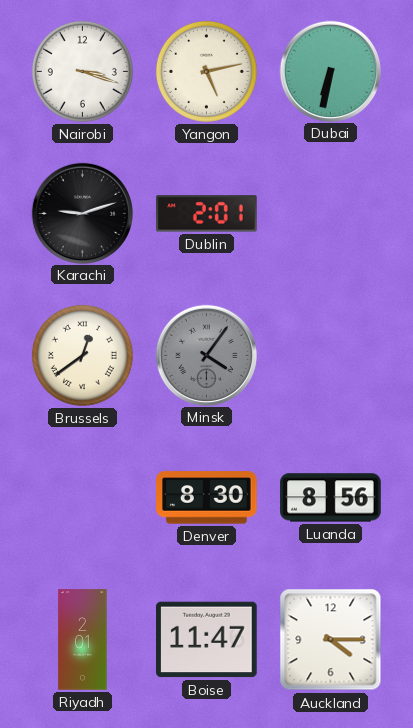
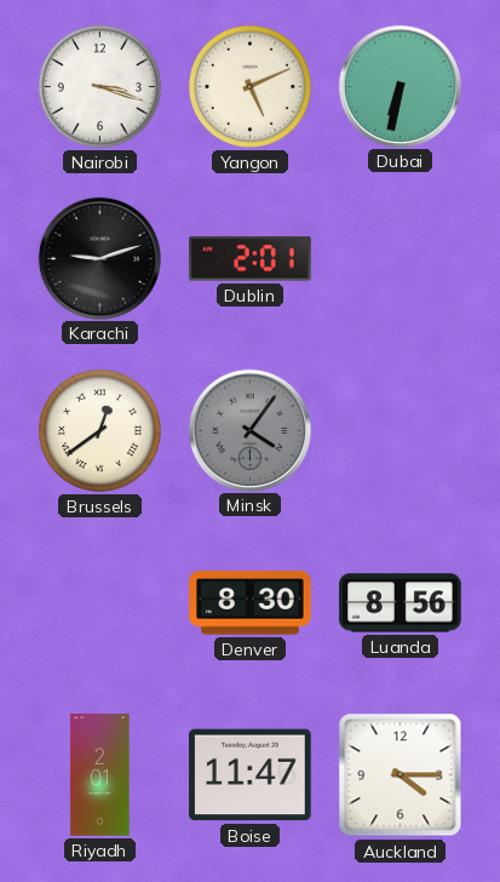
Yangon: 5:13 -> 5:11 (249, 86)
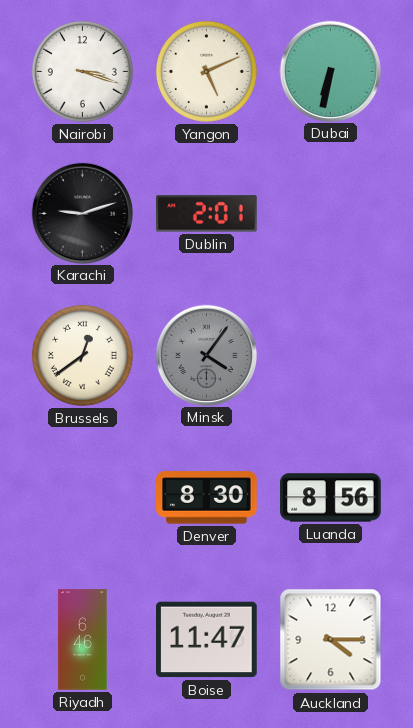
Riyadh: 2:01 -> 6:46 (83, 640)
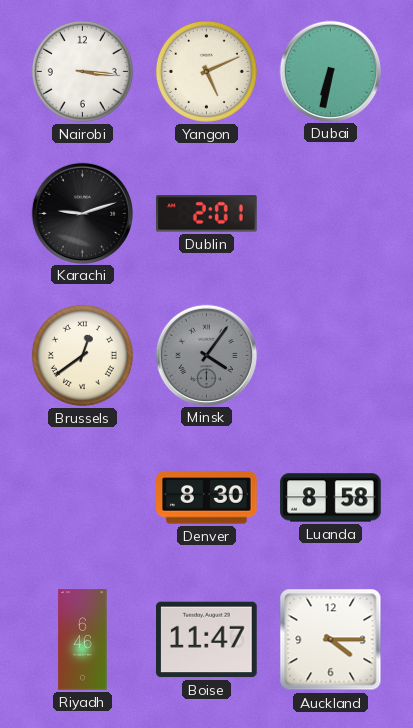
Nairobi: 3:18 -> 3:16 (82, 71)
Luanda: 8:56 -> 8:58 (331, 498)
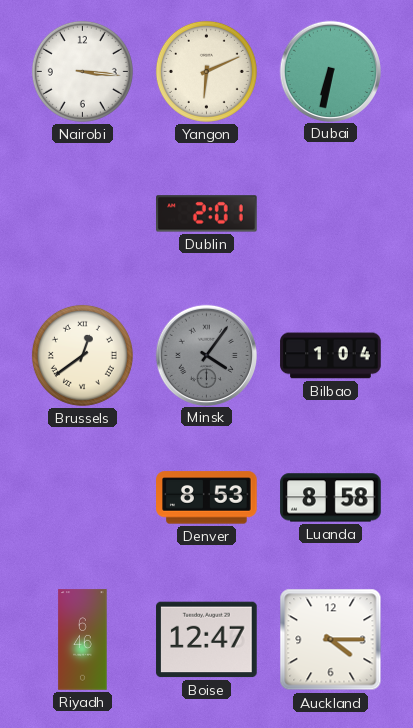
Yangon: 5:11 -> 6:11 (206, 71)
Karachi: 9:12 -> none (82, 213)
Bilbao: none -> 1:04 (331, 356)
Denver: 8:30 -> 8:53 (207, 498)
Boise: 11:47 -> 12:47 (207, 640)
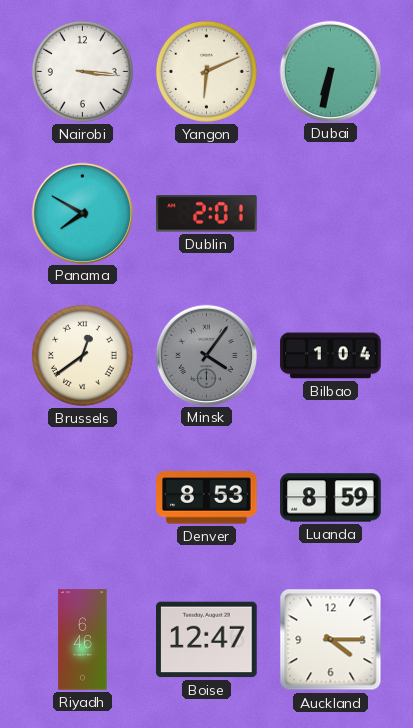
Panama: none -> 7:50 (82, 213)
Luanda: 8:58 -> 8:59 (331, 498)
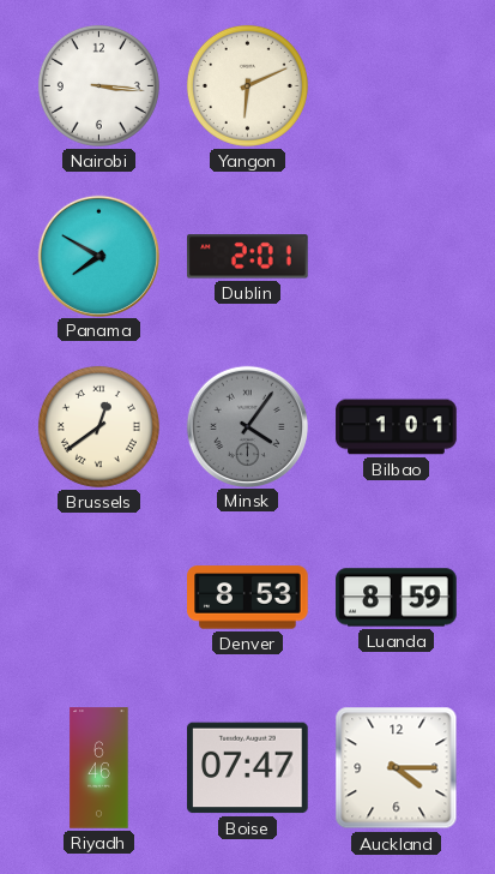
Dubai: 6:32 -> none (330, 71)
Bilbao: 1:04 -> 1:01 (397, 427)
Boise: 12:47 -> 07:47 (248, 768)
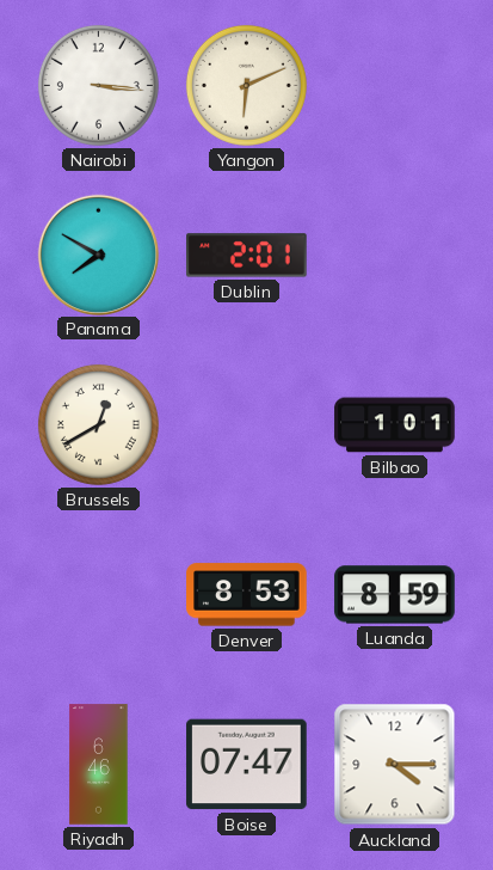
Brussels: 12:39 -> 12:40 (98, 424)
Minsk: 4:06 -> none (247, 426)
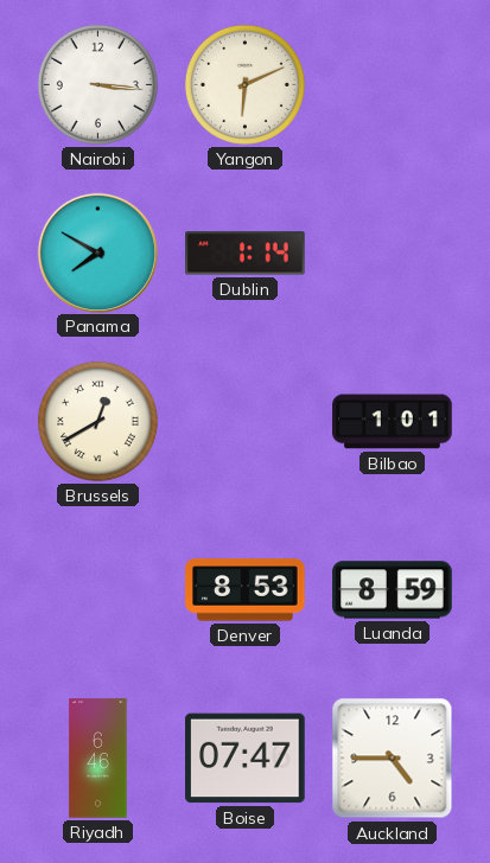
Dublin: 2:01 -> 1:14 (246, 254)
Auckland: 4:15 -> 4:45 (393, 759)
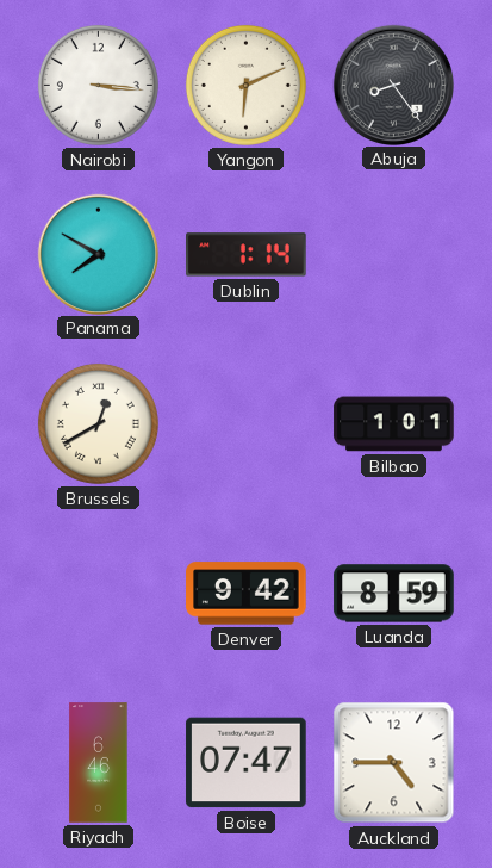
Abuja: none -> 8:24 (393, 85)
Denver: 8:53 -> 9:42 (247, 594)
